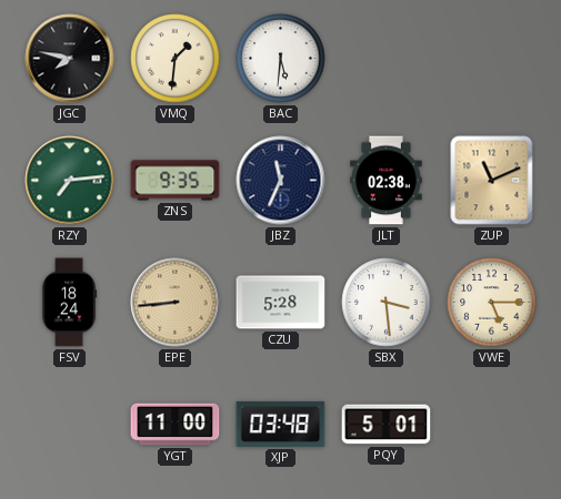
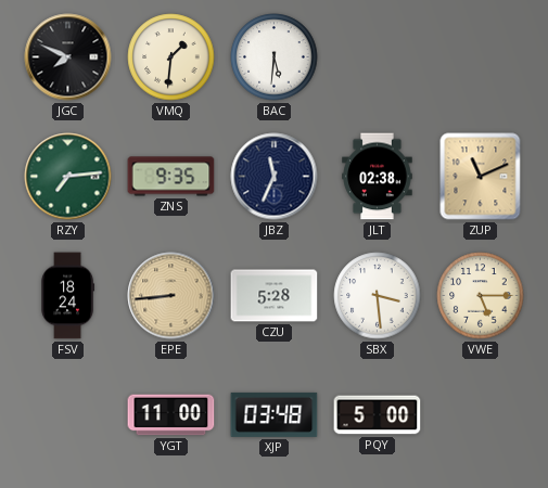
JGC: 7:47 -> 7:49 (68, 57)
PQY: 5:01 -> 5:00 (378, 415)
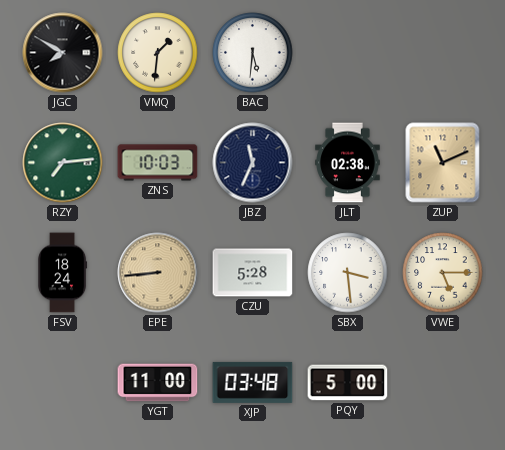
JGC: 7:49 -> 7:50 (63, 53)
ZNS: 9:35 -> 10:03 (158, 163)
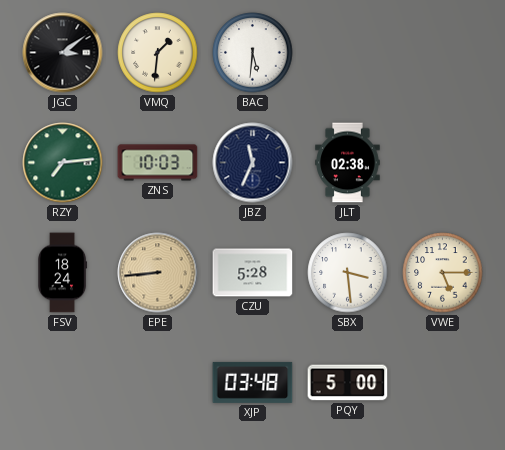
JGC: 7:50 -> 3:09 (63, 53)
ZUP: 11:11 -> none (443, 163)
YGT: 11:00 -> none (158, 383)
